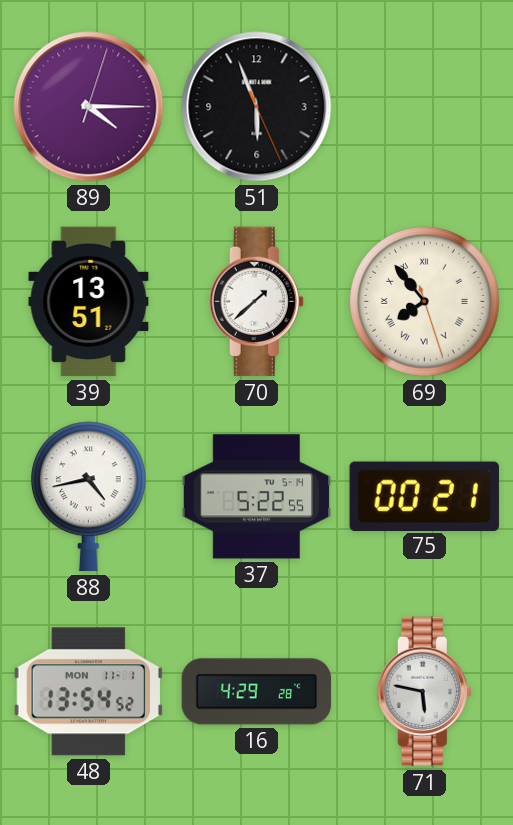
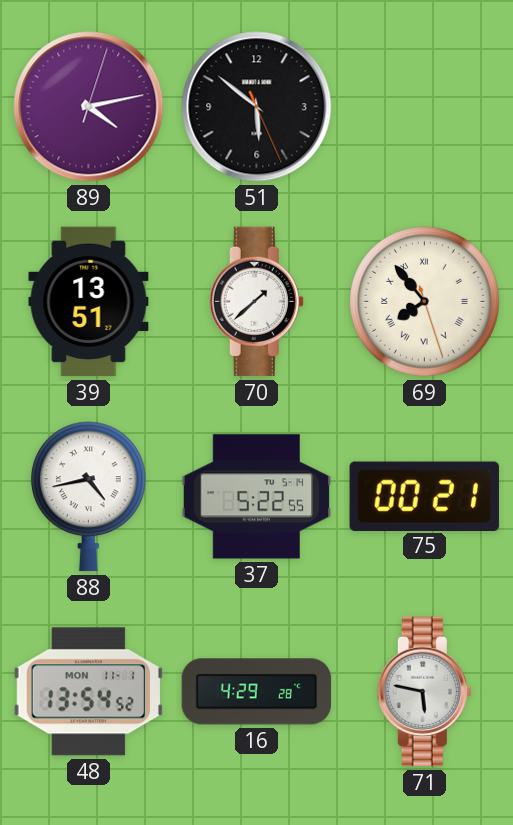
89: 4:15 -> 4:13 (89, 107)
51: 5:56 -> 5:51 (257, 107)
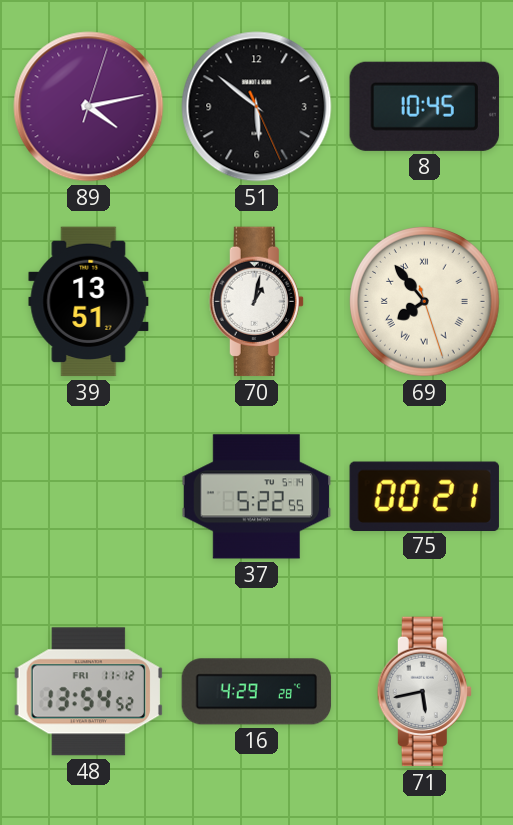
8: none -> 10:45 (424, 106)
70: 1:38 -> 1:02 (256, 302)
88: 4:43 -> none (88, 497)
48 date: MON 11-1 -> FRI 11-12 (88, 692)
71: 5:47 -> 5:43 (424, 692)
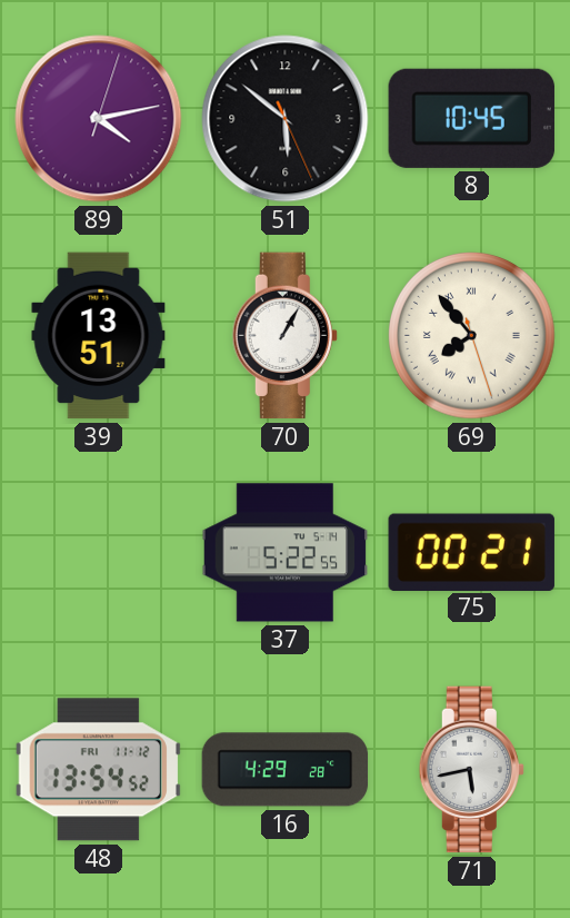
70: 1:02 -> 1:05 (284, 336)
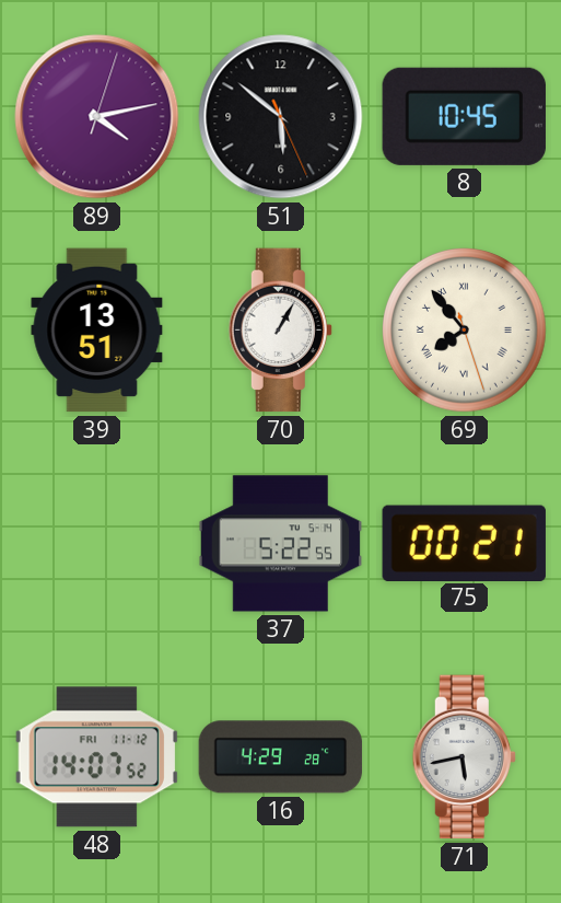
48: 13:54 -> 14:07 (96, 757)
